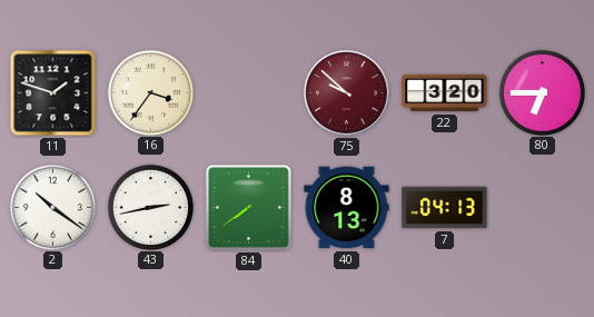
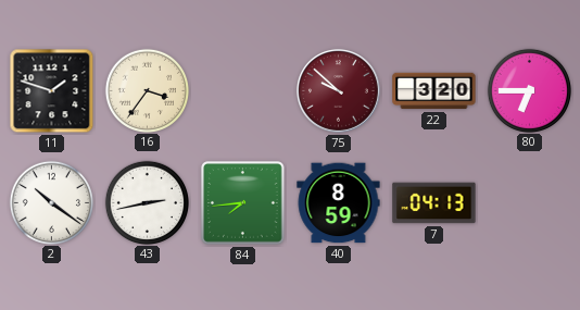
84: 7:39 -> 7:44 (243, 203)
40: 8:13 -> 8:59 (339, 203)
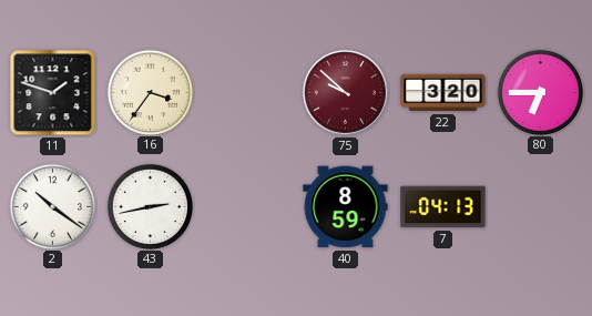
84: 7:44 -> none (243, 203)
